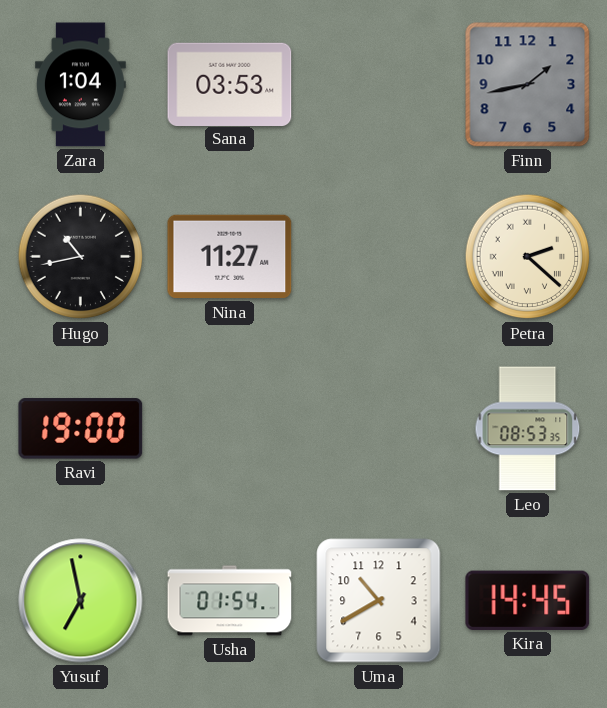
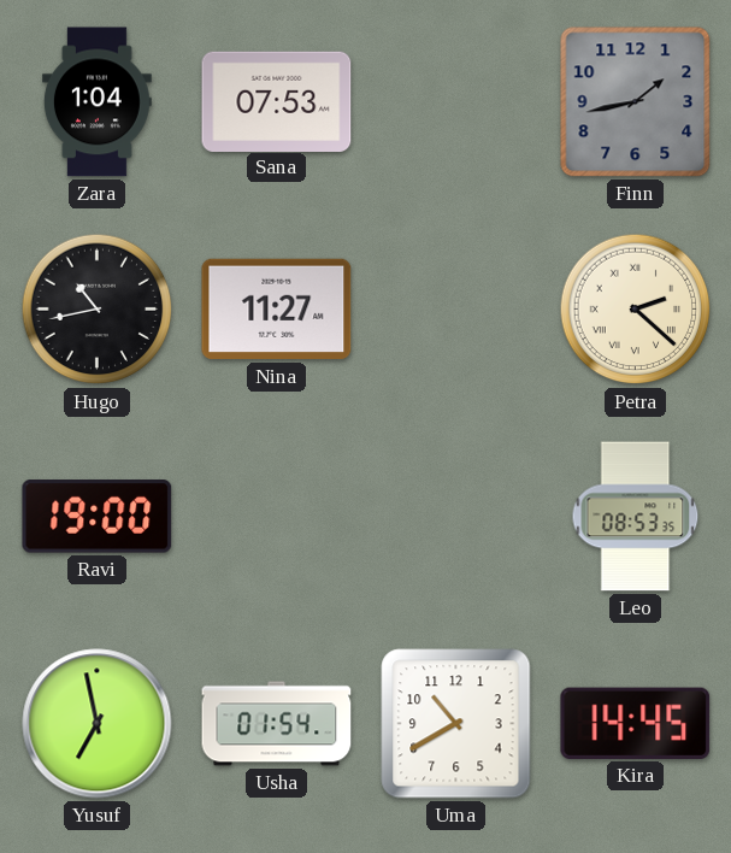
Sana: 03:53 -> 07:53 (277, 101)
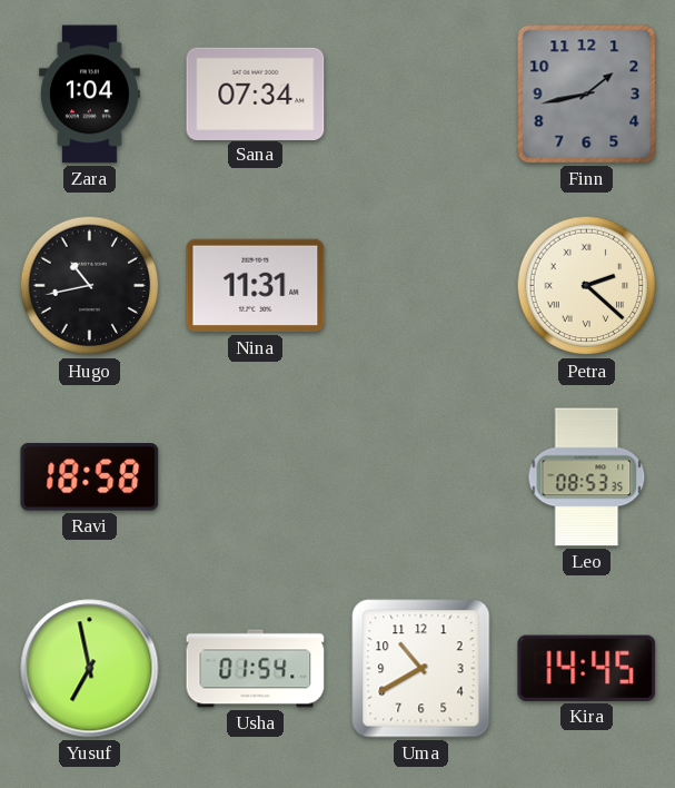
Sana: 07:53 -> 07:34 (256, 93)
Nina: 11:27 -> 11:31 (256, 286)
Ravi: 19:00 -> 18:58 (90, 477)
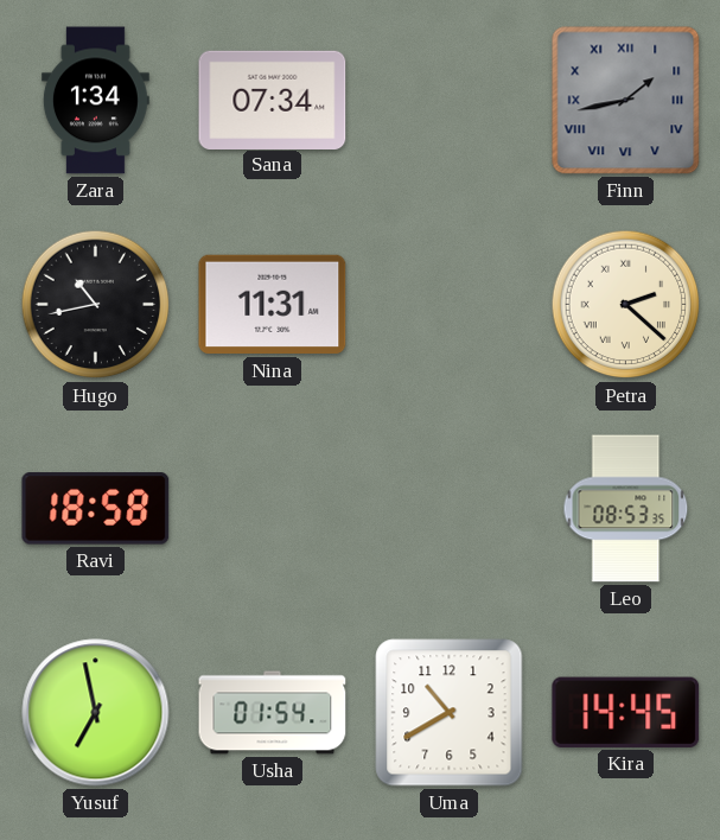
Zara: 1:04 -> 1:34 (95, 101)
Finn numerals: Arabic -> Roman (626, 101)
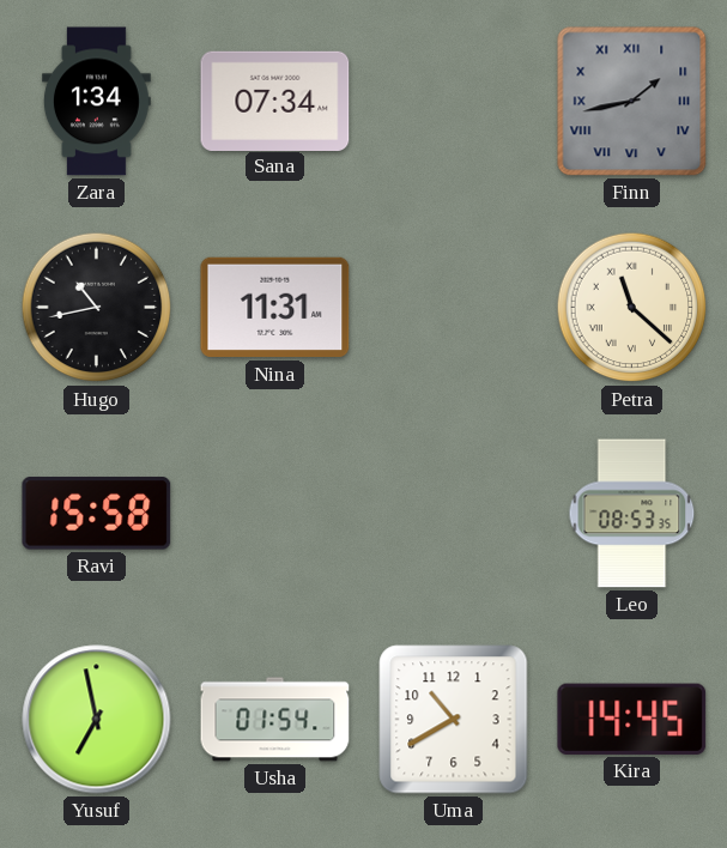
Petra: 2:22 -> 11:22 (632, 308)
Ravi: 18:58 -> 15:58 (97, 514)
